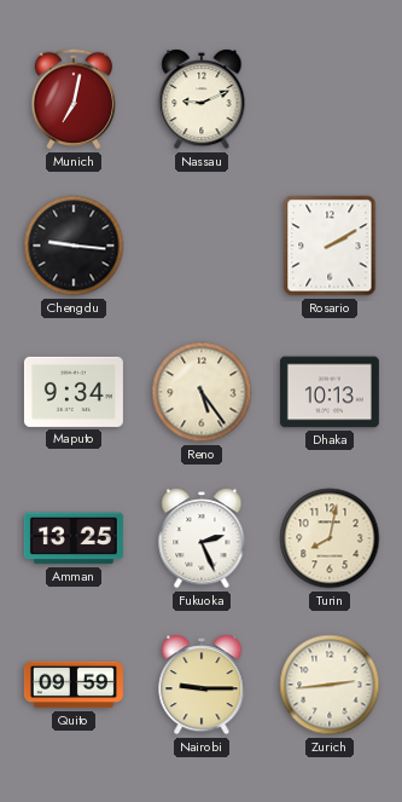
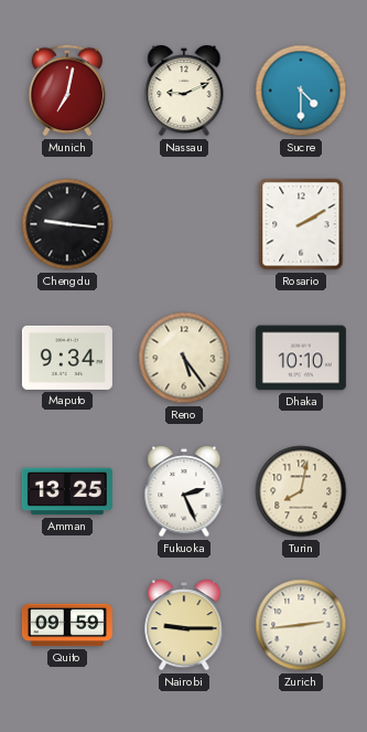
Sucre: none -> 4:30 (301, 91)
Dhaka: 10:13 -> 10:10 (301, 358)
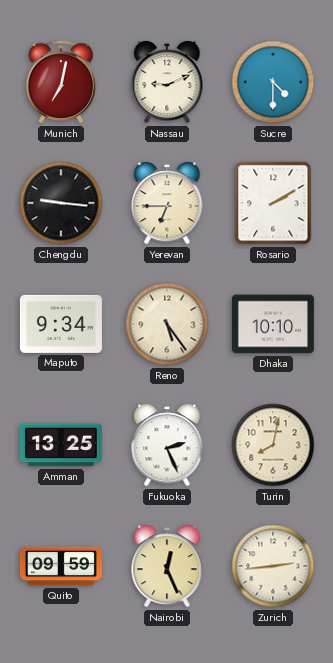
Yerevan: none -> 6:45 (167, 203)
Nairobi: 9:15 -> 12:26 (167, 566)
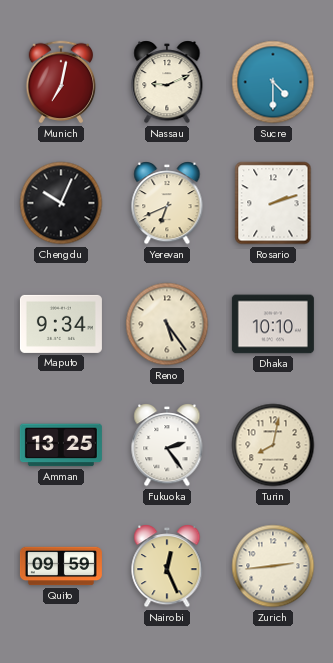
Chengdu: 9:16 -> 10:04 (61, 203)
Yerevan: 6:45 -> 6:41 (167, 203)
Rosario: 2:10 -> 2:12 (273, 203)
Fukuoka: 2:26 -> 2:24 (167, 445)
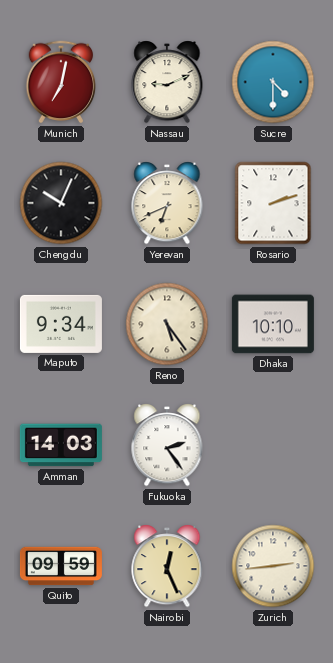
Amman: 13:25 -> 14:03 (61, 445)
Turin: 8:02 -> none (273, 445)
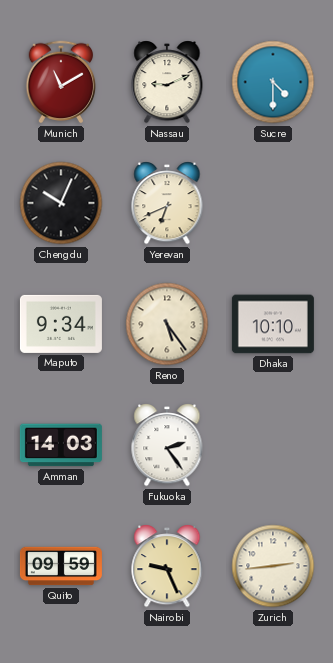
Munich: 7:02 -> 11:10 (61, 82)
Rosario: 2:12 -> none (273, 203)
Nairobi: 12:26 -> 9:26 (167, 566)
